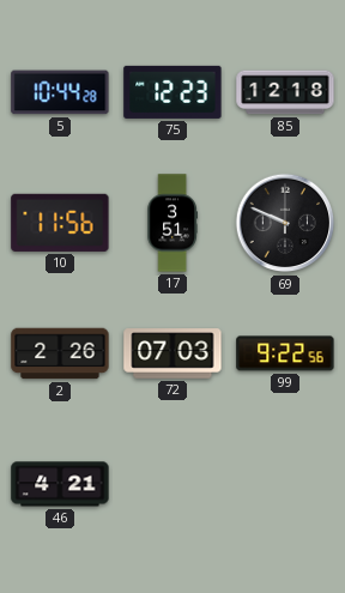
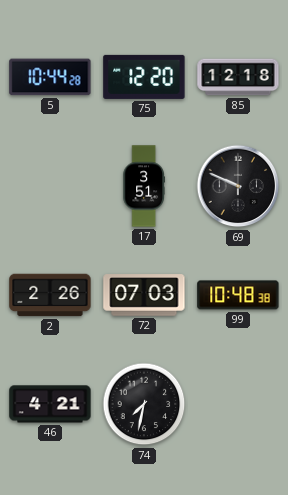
75: 12:23 -> 12:20 (144, 77)
10: 11:56 -> none (60, 223)
99: 9:22 -> 10:48 (238, 295)
74: none -> 7:32 (144, 404)
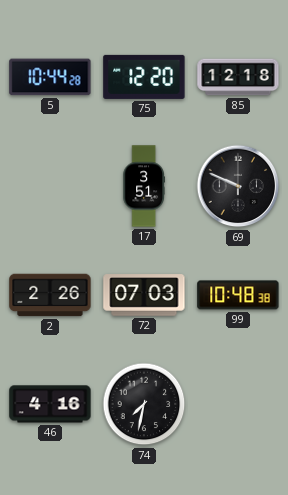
46: 4:21 -> 4:16 (50, 404)
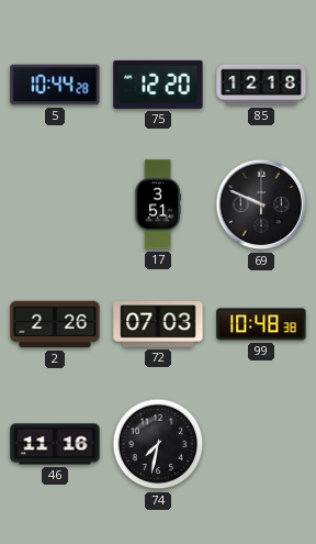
46: 4:16 -> 11:16 (55, 444)
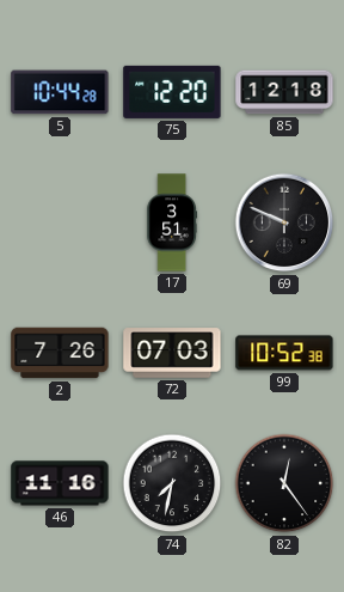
2: 2:26 -> 7:26 (60, 353)
99: 10:48 -> 10:52 (284, 353)
82: none -> 12:24 (284, 483)
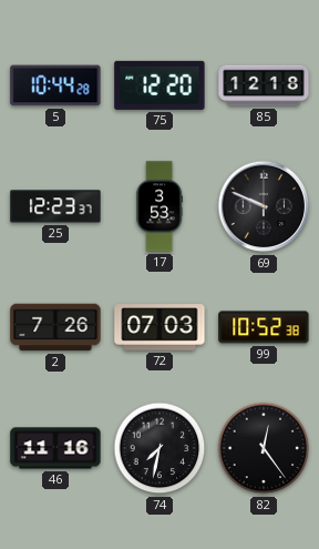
25: none -> 12:23 (55, 206)
17: 3:51 -> 3:53 (158, 206)
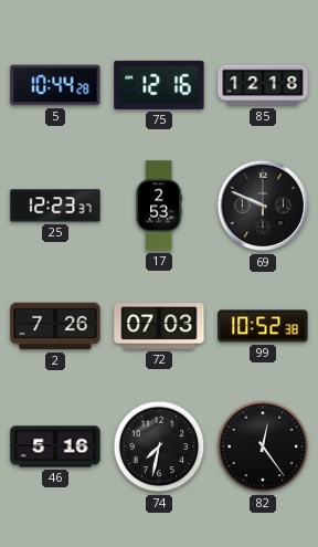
75: 12:20 -> 12:16 (159, 85)
17: 3:53 -> 2:53 (158, 206)
46: 11:16 -> 5:16 (55, 446)
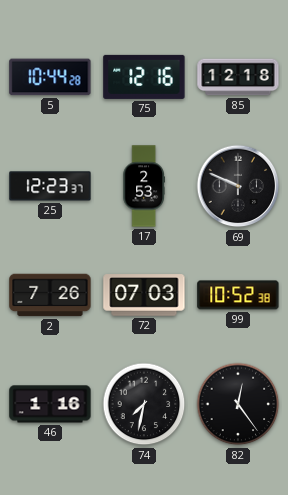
46: 5:16 -> 1:16 (50, 404)
